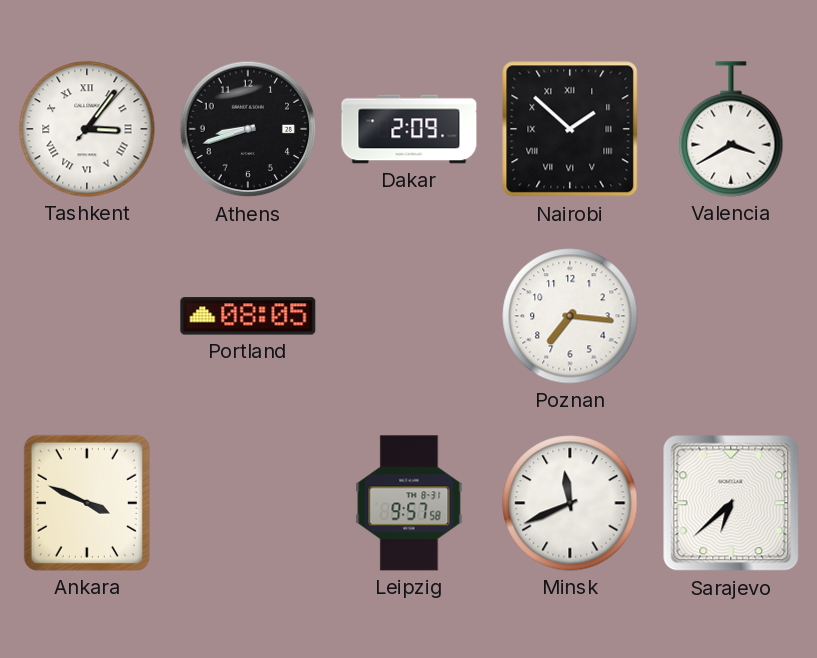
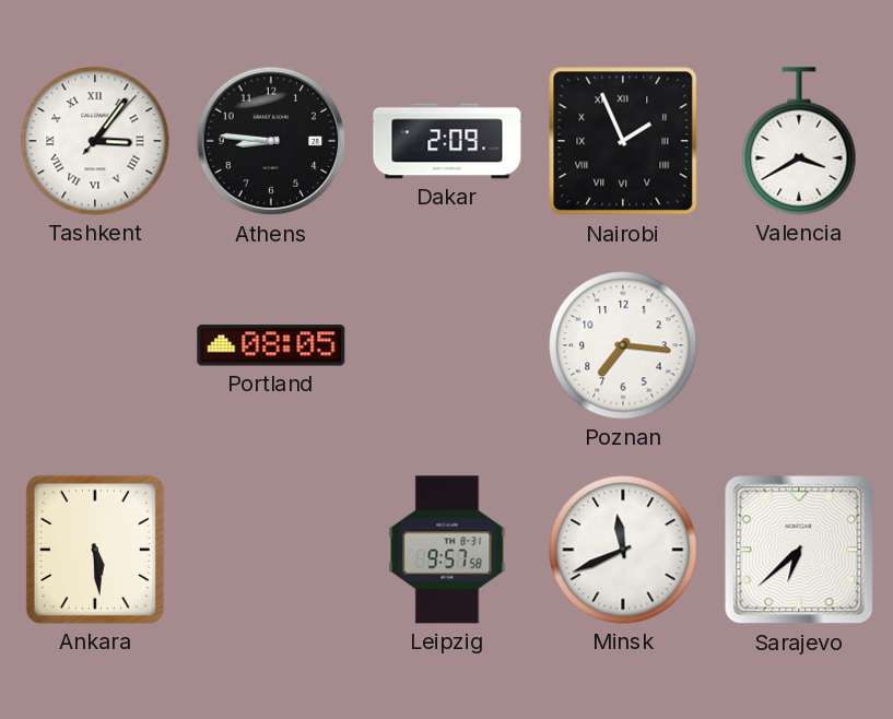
Athens: 8:42 -> 8:46 (271, 141)
Nairobi: 1:52 -> 1:56 (623, 141)
Ankara: 3:49 -> 5:29 (95, 550)
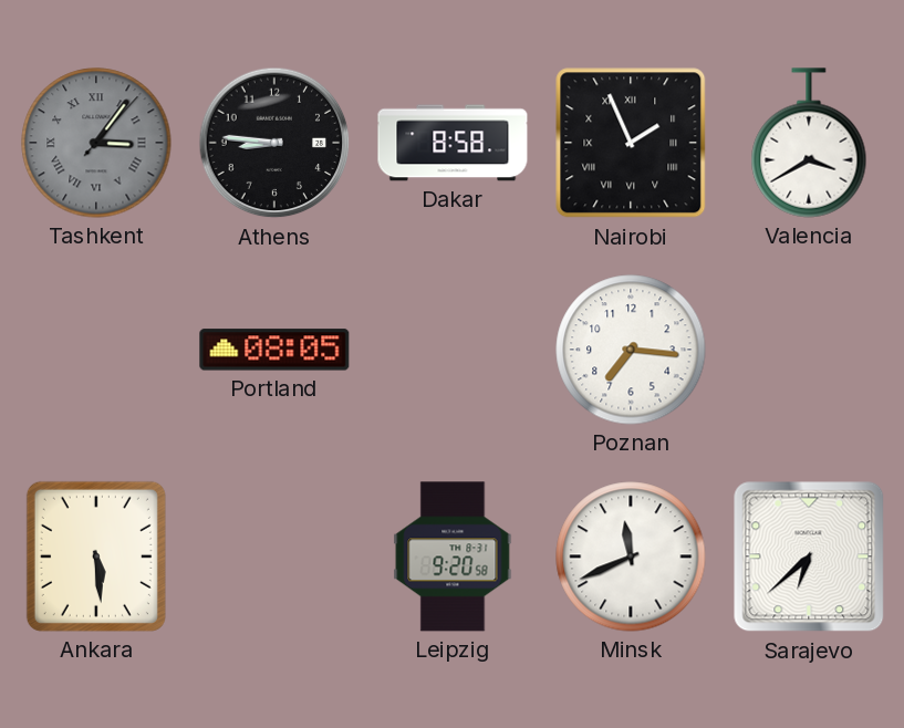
Tashkent dial: white -> grey (96, 143)
Dakar: 2:09 -> 8:58 (453, 143)
Leipzig: 9:57 -> 9:20 (453, 557)
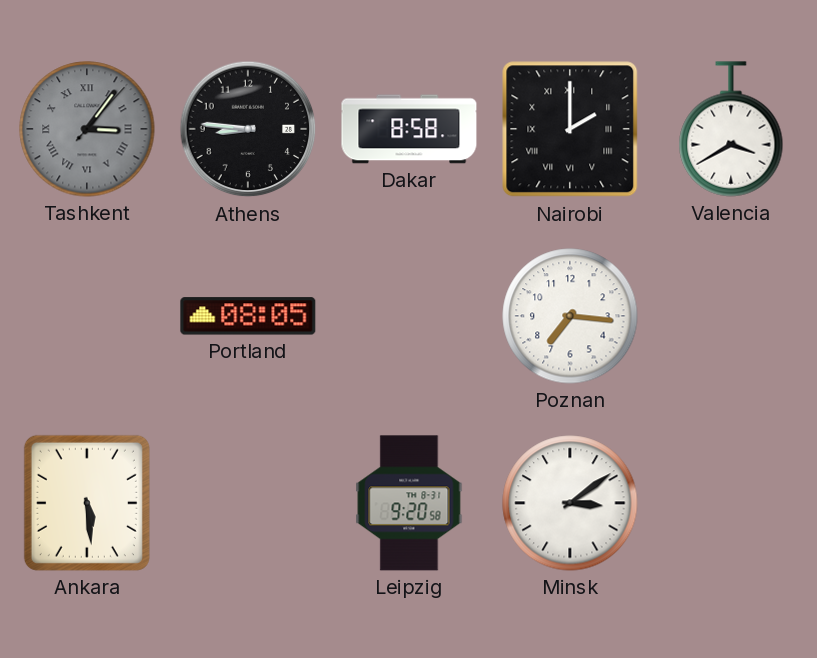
Nairobi: 1:56 -> 2:00 (570, 129)
Minsk: 11:41 -> 3:09 (570, 503)
Sarajevo: 6:38 -> none (809, 557)
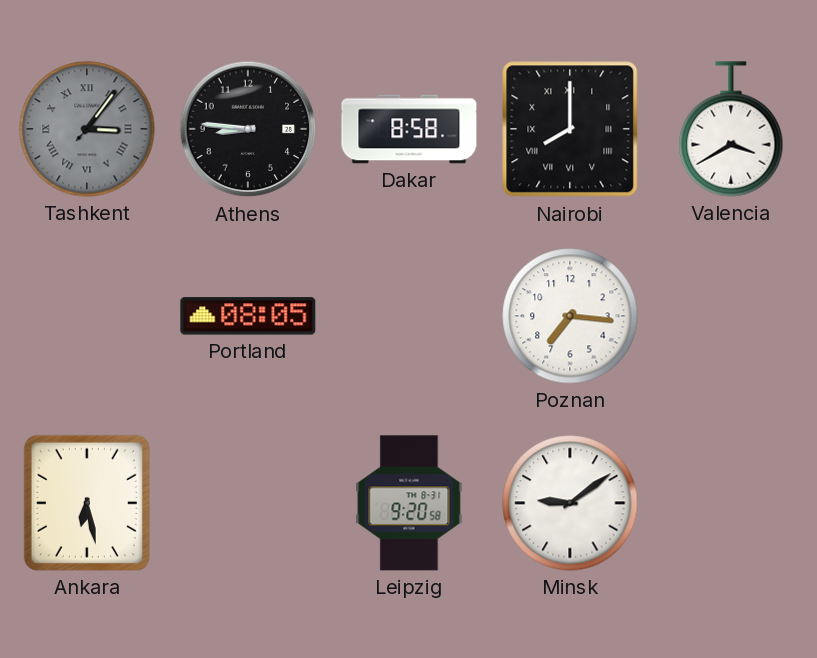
Nairobi: 2:00 -> 8:00 (570, 129)
Ankara: 5:29 -> 6:28 (87, 503)
Minsk: 3:09 -> 9:09 (570, 503)
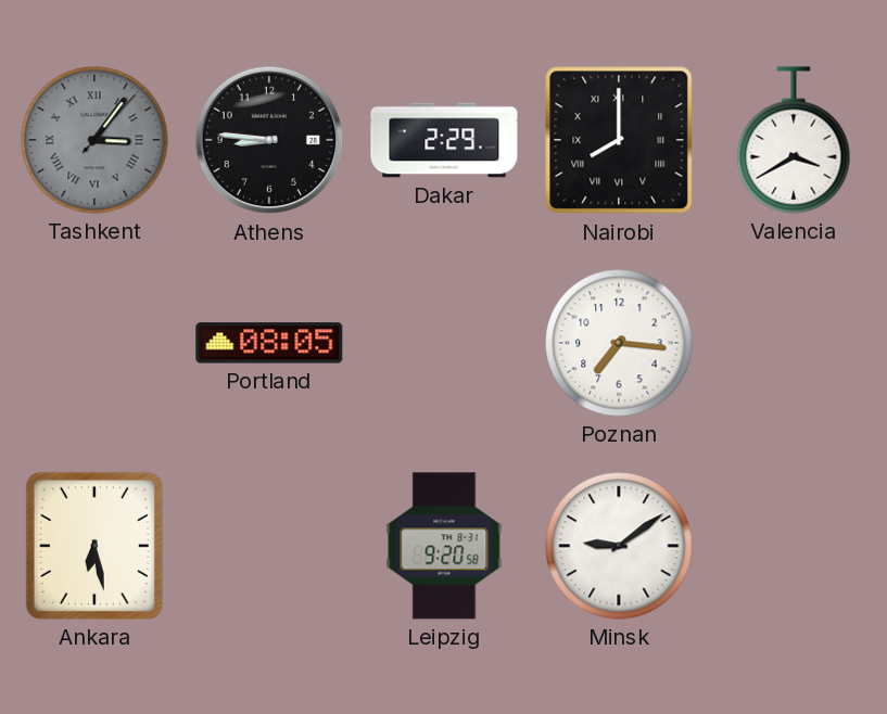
Dakar: 8:58 -> 2:29 (444, 140)
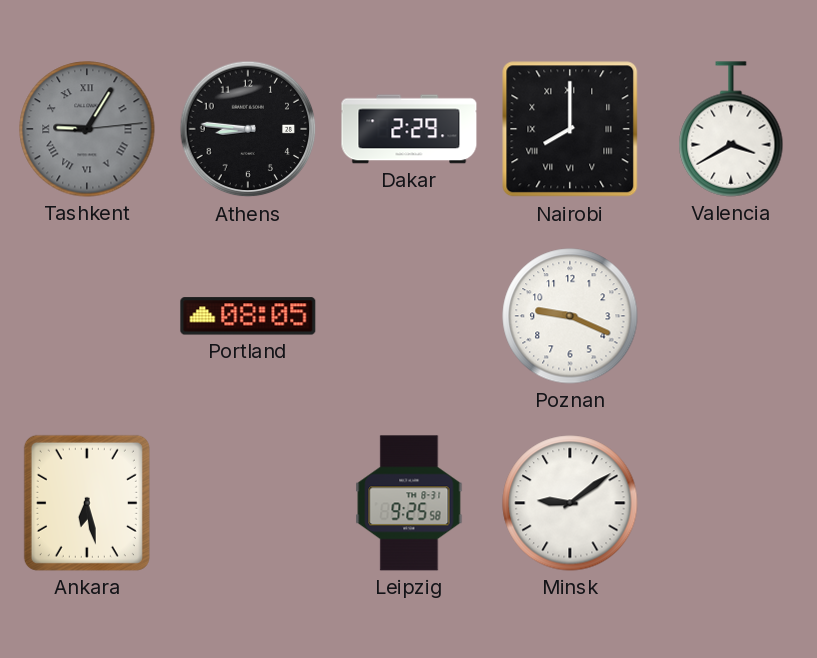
Tashkent: 3:06 -> 9:05 (87, 129)
Poznan: 7:16 -> 9:19 (570, 316)
Leipzig: 9:20 -> 9:25 (409, 503)
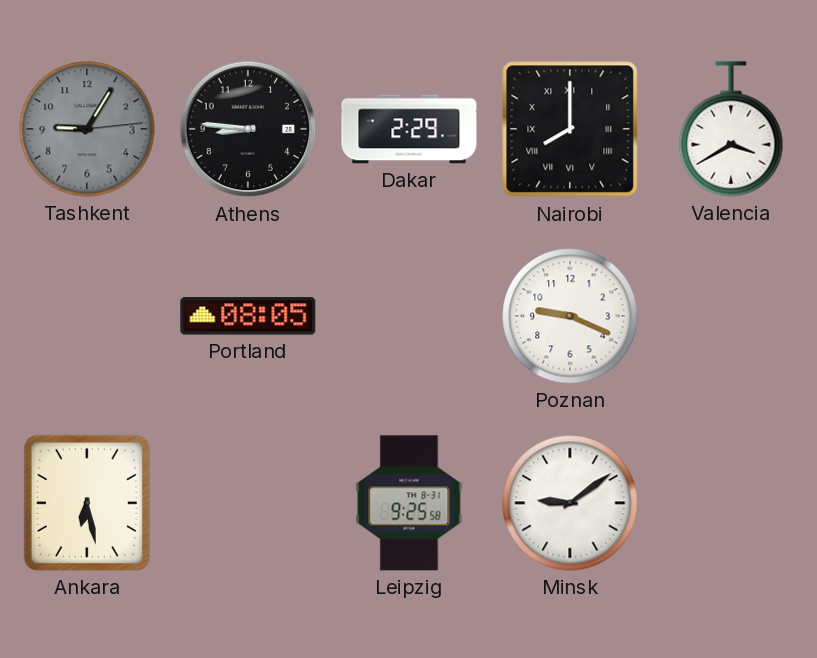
Tashkent numerals: Roman -> Arabic (87, 129)
